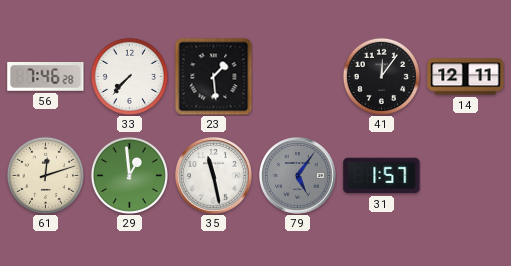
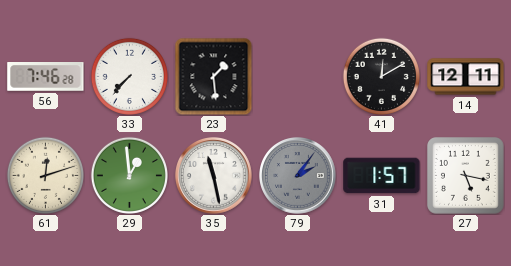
41: 12:06 -> 12:10 (381, 76)
79: 5:06 -> 2:06 (298, 176)
27: none -> 5:17 (466, 176)
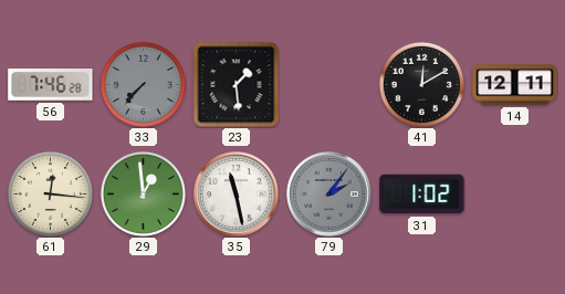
33 dial: white -> grey (143, 84)
61: 12:12 -> 12:16 (50, 193)
31: 1:57 -> 1:02 (422, 195)
27: 5:17 -> none (466, 176)
